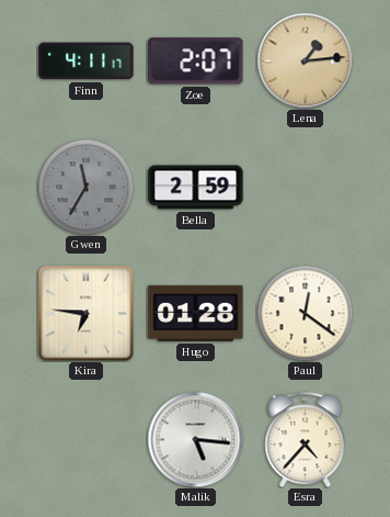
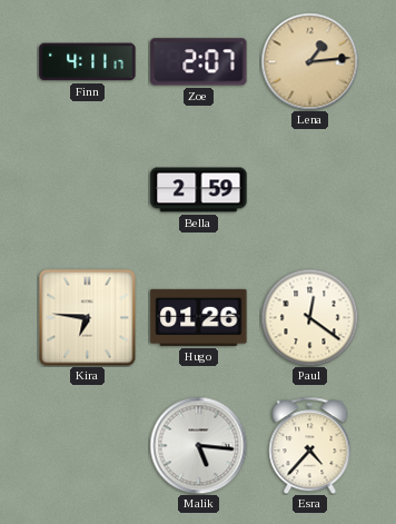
Gwen: 11:35 -> none (85, 187)
Hugo: 01:28 -> 01:26 (199, 317)
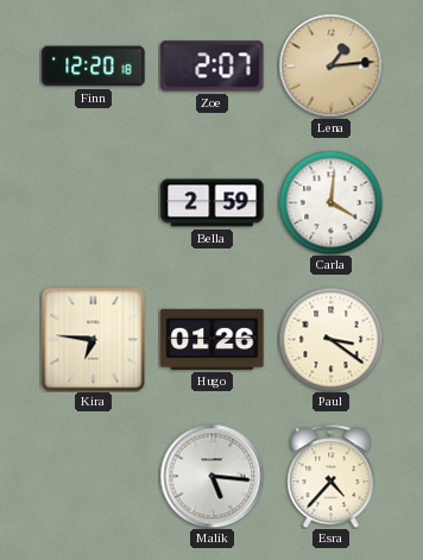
Finn: 4:11 -> 12:20 (94, 67)
Carla: none -> 4:01 (330, 202)
Paul: 12:21 -> 3:21 (330, 339)
